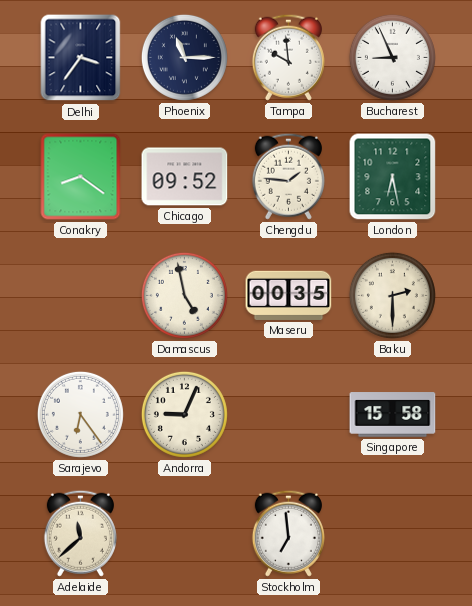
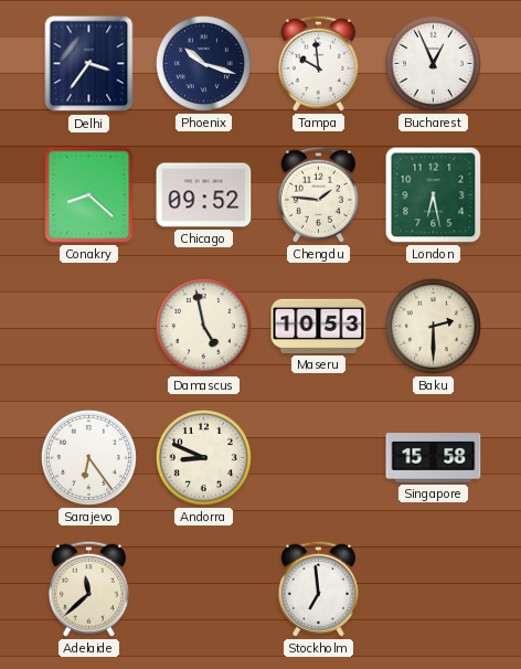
Phoenix: 11:15 -> 10:18 (203, 63)
Bucharest: 8:56 -> 12:56 (433, 63)
Conakry: 8:21 -> 8:22 (89, 195)
Maseru: 00:35 -> 10:53 (319, 326)
Andorra: 9:04 -> 8:49 (203, 457)
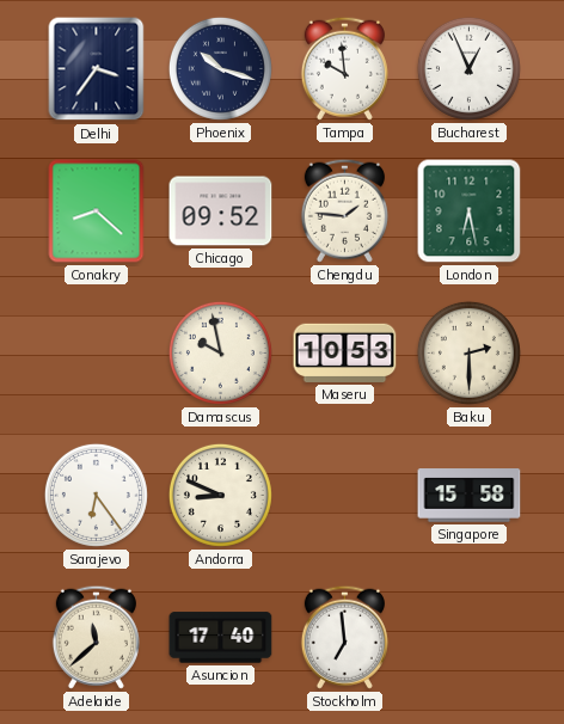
Damascus: 4:58 -> 9:58 (220, 352)
Asuncion: none -> 17:40 (221, 638)
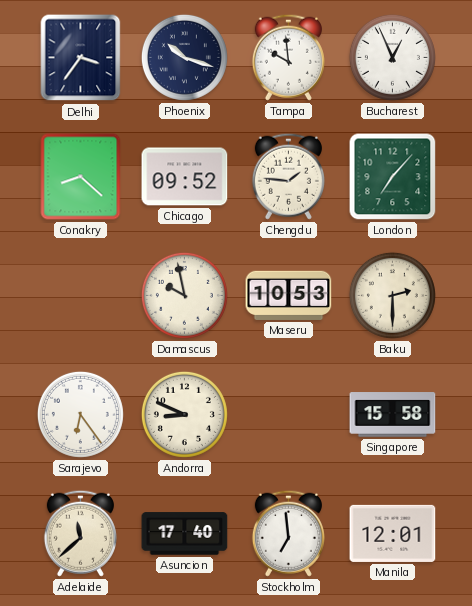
London: 6:28 -> 7:07 (393, 177)
Manila: none -> 12:01 (393, 533)
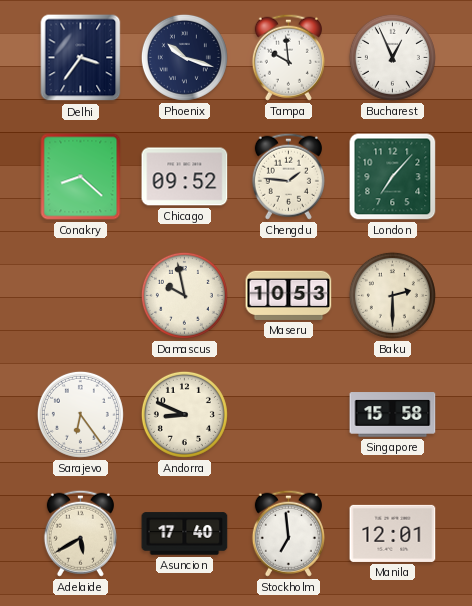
Adelaide: 11:38 -> 5:40 (80, 533)
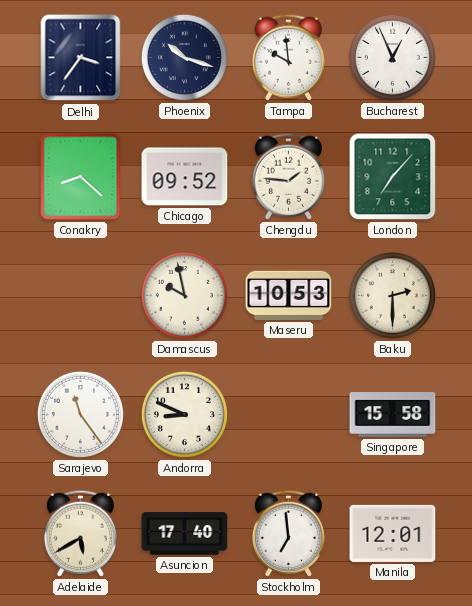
Sarajevo: 6:24 -> 11:24 (80, 414)
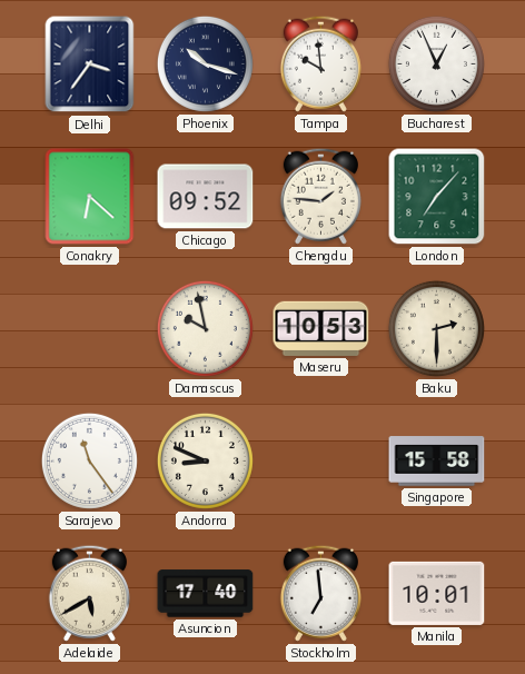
Conakry: 8:22 -> 6:22 (90, 197)
Manila: 12:01 -> 10:01 (437, 593)
